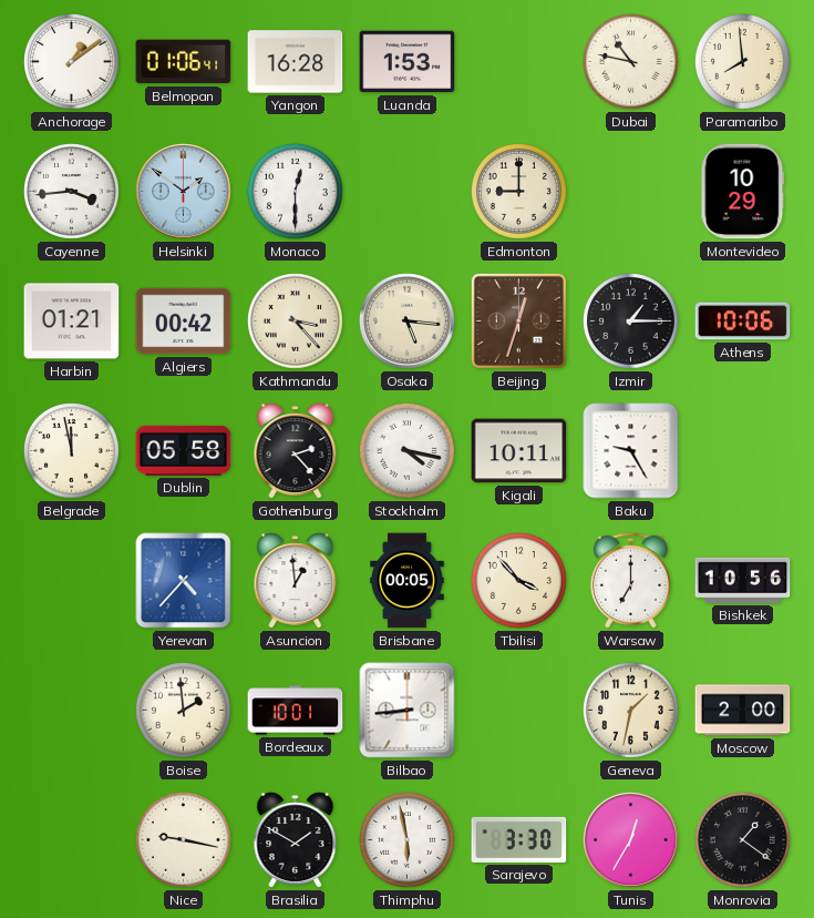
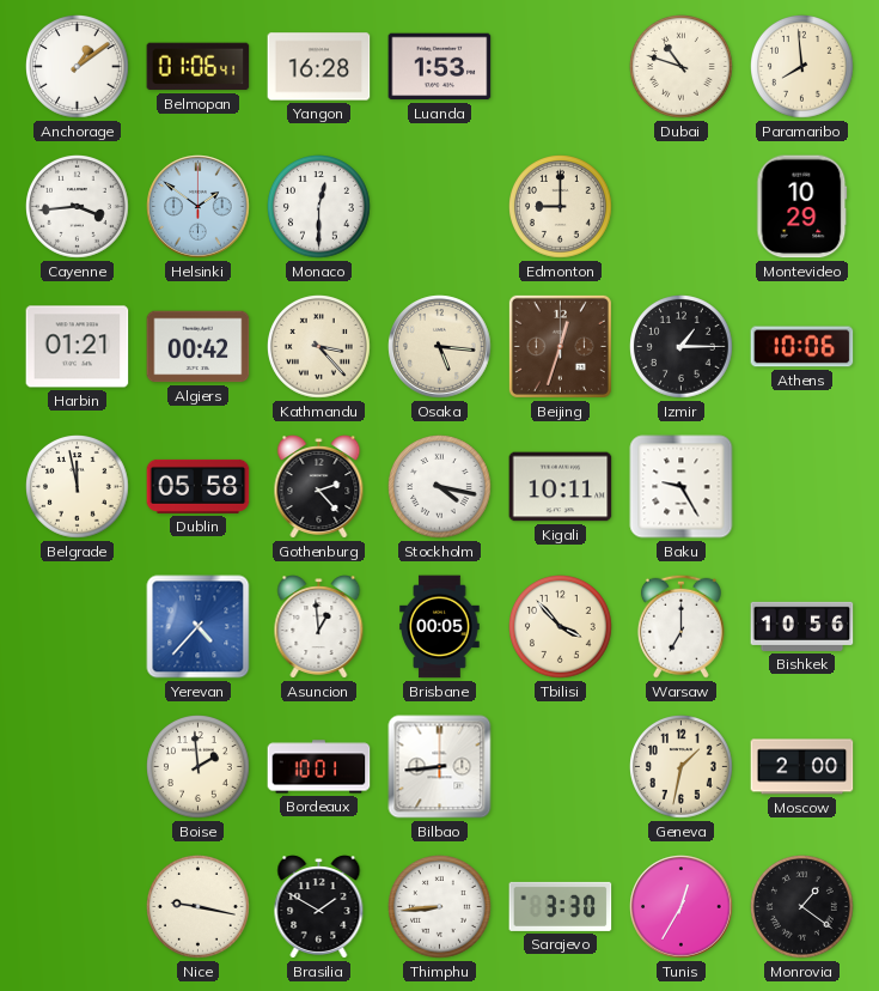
Dubai: 10:47 -> 10:48 (682, 67)
Thimphu: 5:58 -> 8:44 (440, 907)
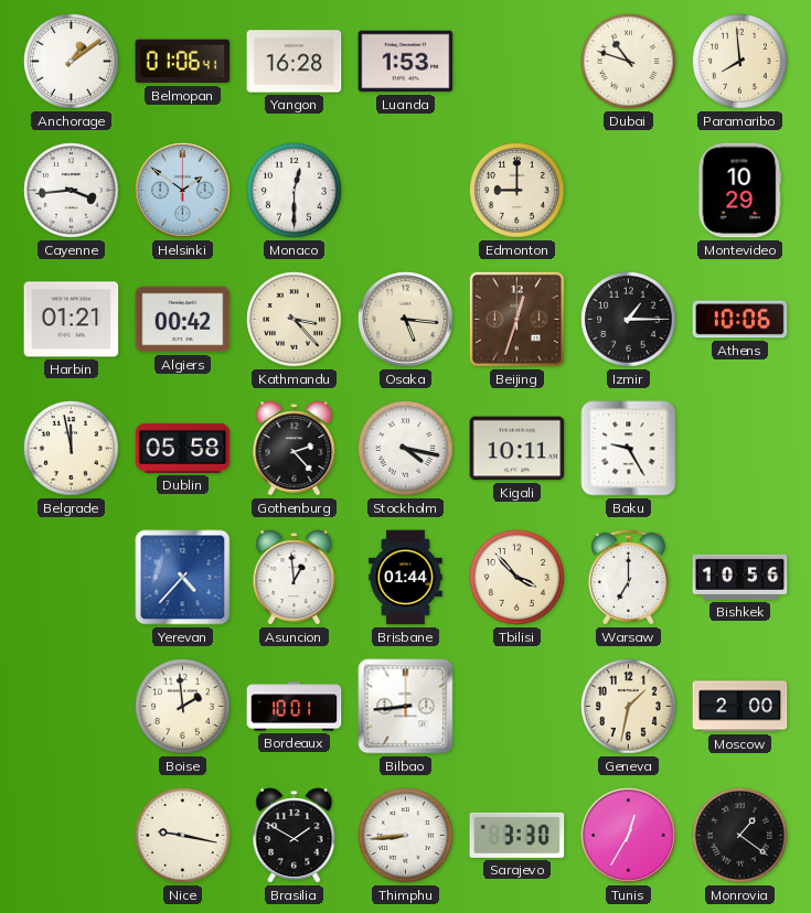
Brisbane: 00:05 -> 01:44 (406, 578)
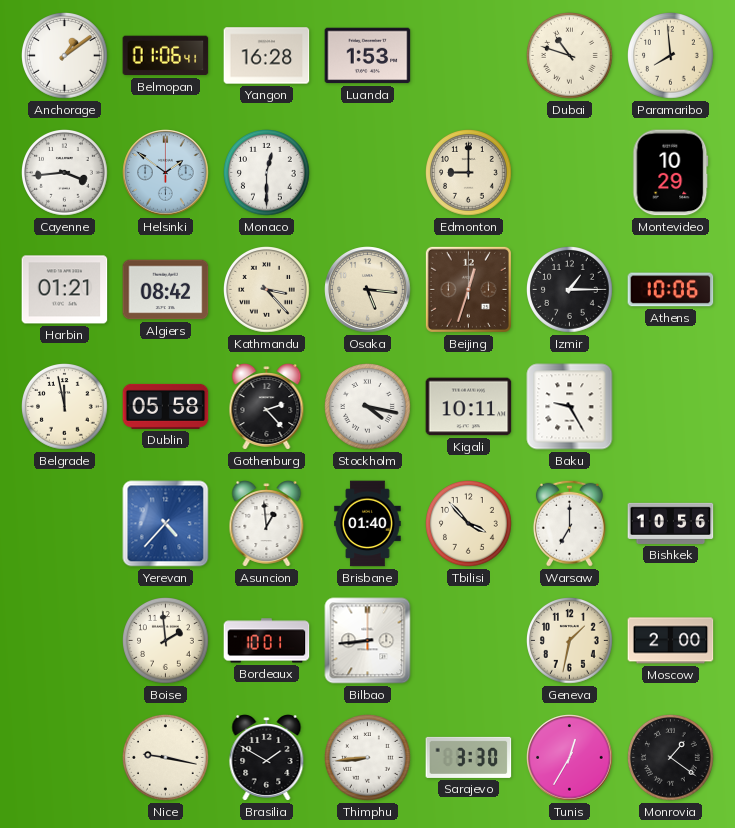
Algiers: 00:42 -> 08:42 (166, 290)
Brisbane: 01:44 -> 01:40 (368, 524)
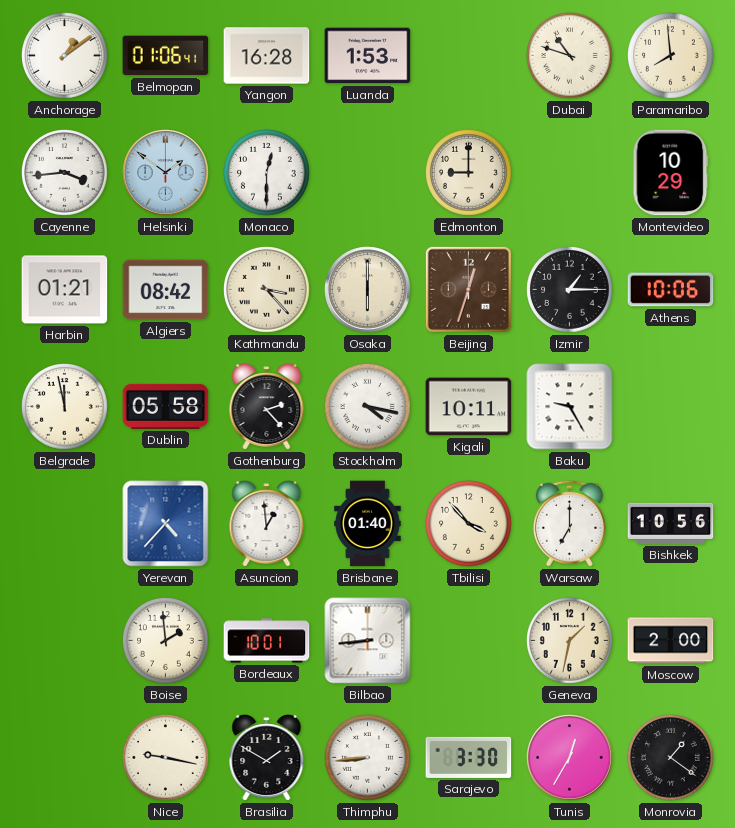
Osaka: 5:16 -> 6:00 (368, 290)
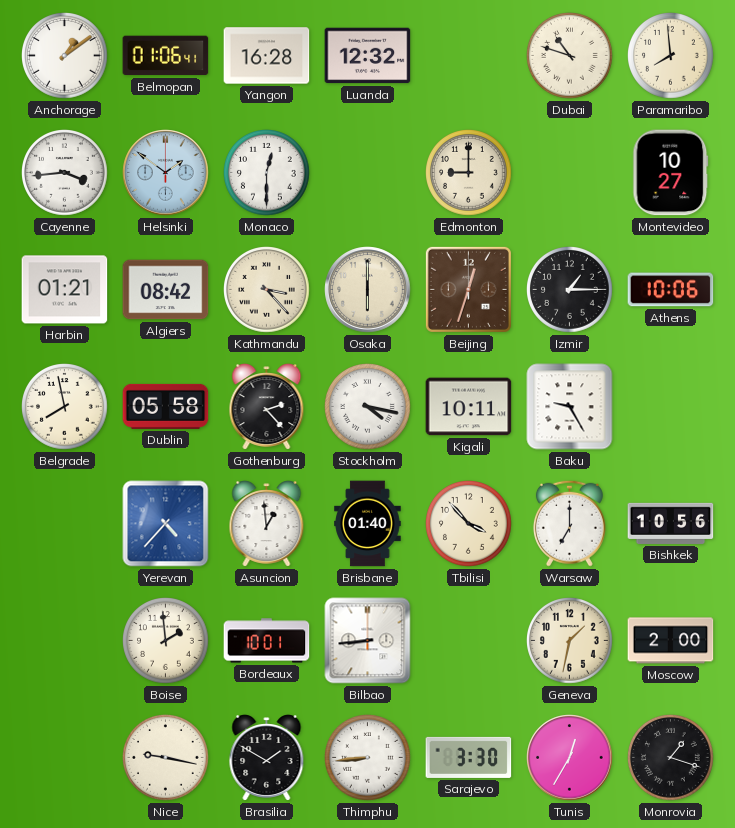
Luanda: 1:53 -> 12:32 (368, 56)
Montevideo: 10:29 -> 10:27 (671, 173)
Belgrade: 11:58 -> 7:58 (65, 407)
Monrovia: 1:21 -> 1:18 (671, 758)
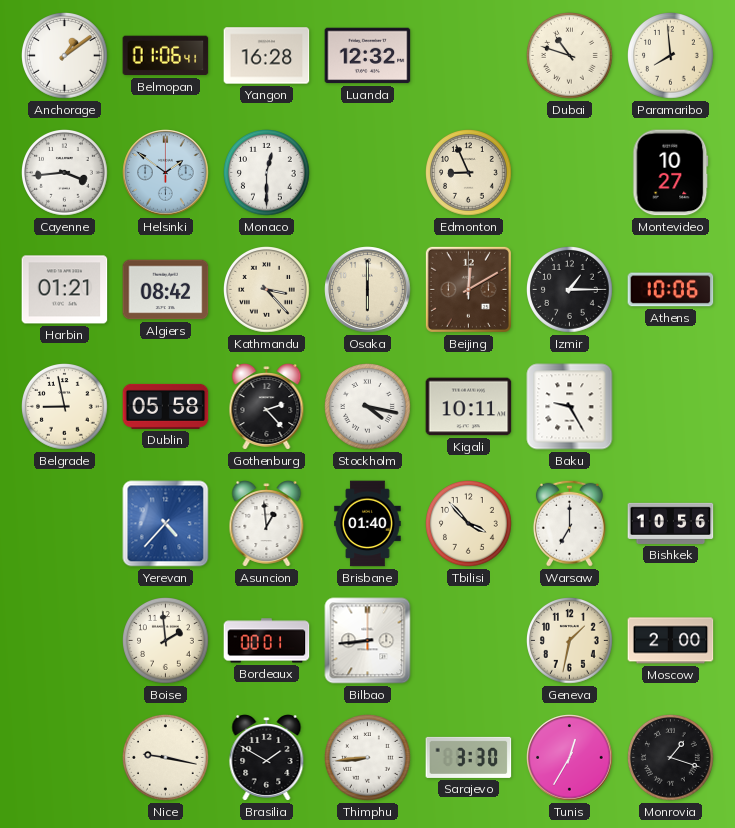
Edmonton: 9:00 -> 8:56 (469, 173)
Beijing: 12:33 -> 12:10 (468, 289)
Belgrade: 7:58 -> 8:58 (65, 407)
Bordeaux: 10:01 -> 00:01 (267, 641)
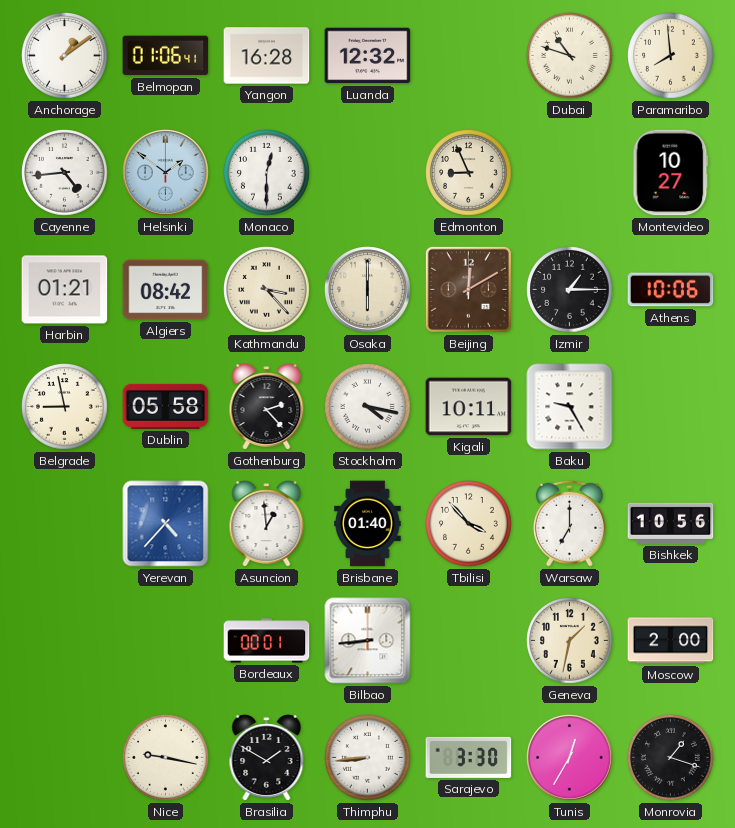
Cayenne: 3:44 -> 4:44 (65, 173)
Boise: 1:59 -> none (166, 641)
